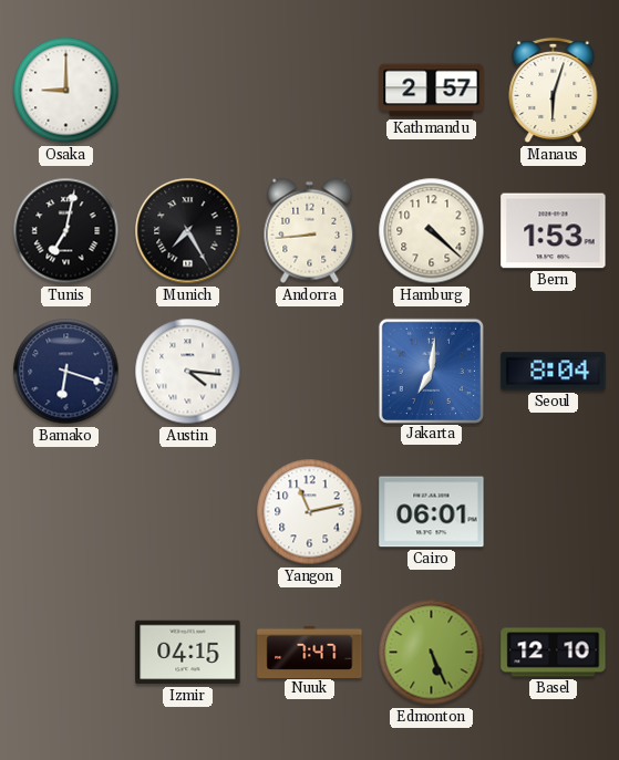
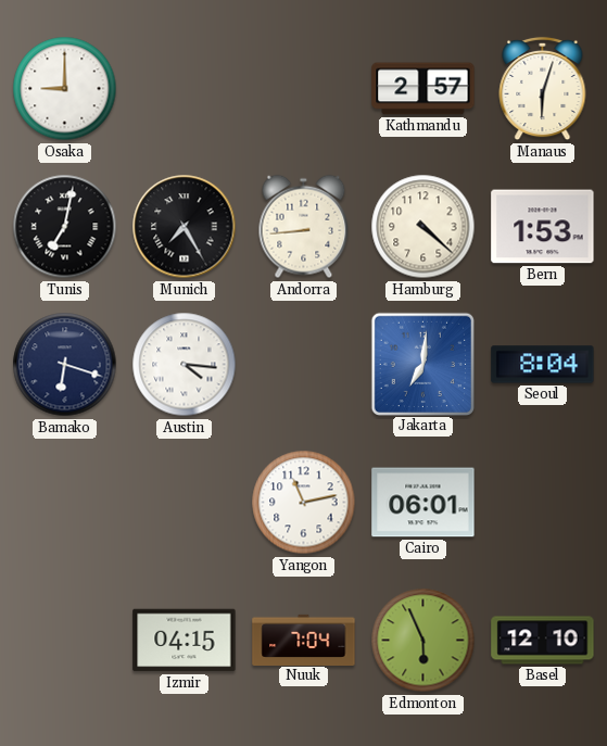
Nuuk: 7:47 -> 7:04 (304, 640)
Edmonton: 5:26 -> 5:56 (423, 641)
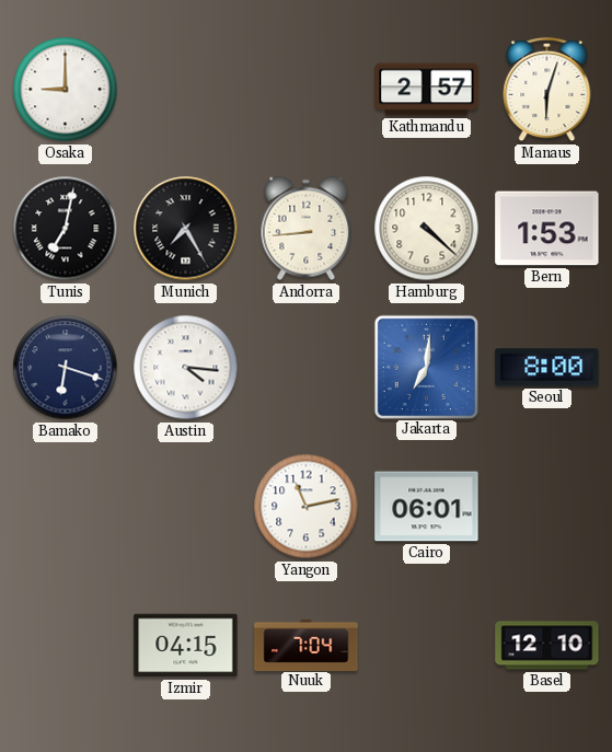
Seoul: 8:04 -> 8:00 (547, 368)
Edmonton: 5:56 -> none (423, 641)
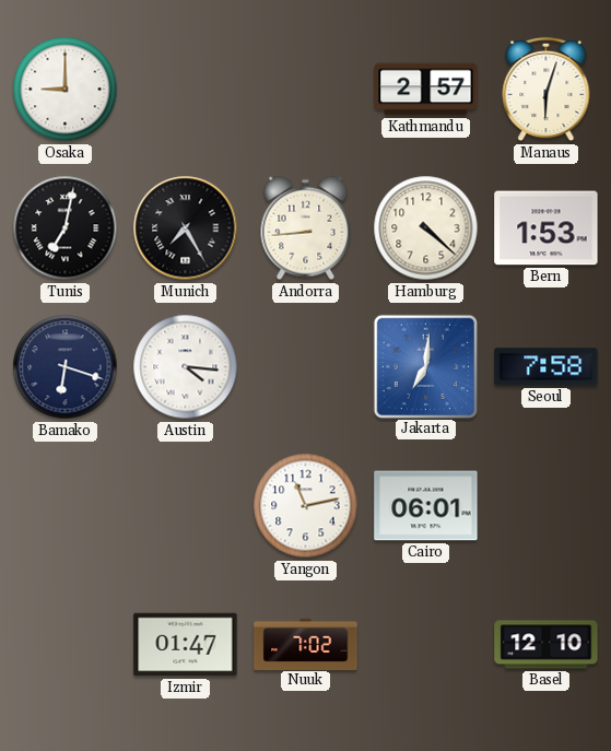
Seoul: 8:00 -> 7:58 (547, 367)
Izmir: 04:15 -> 01:47 (186, 645)
Nuuk: 7:04 -> 7:02 (306, 644)
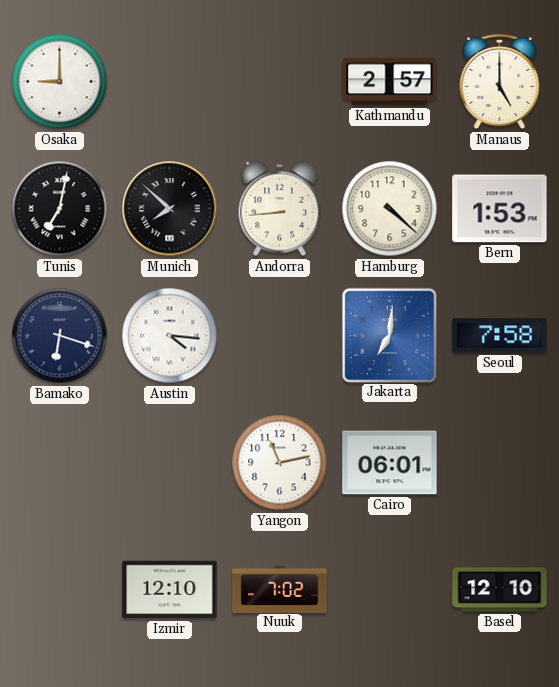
Manaus: 6:03 -> 5:00 (500, 82)
Munich: 7:25 -> 7:52 (170, 209)
Izmir: 01:47 -> 12:10 (170, 590)
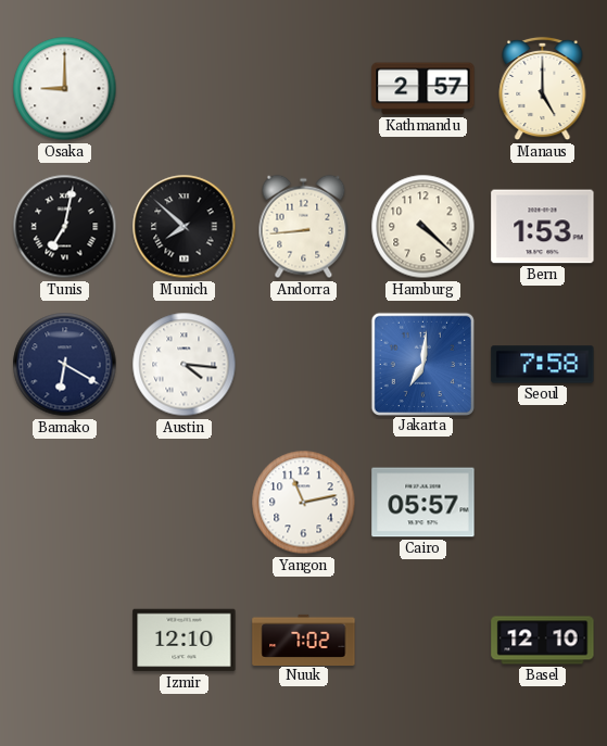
Bamako: 6:18 -> 6:20 (65, 365)
Cairo: 06:01 -> 05:57 (423, 503)
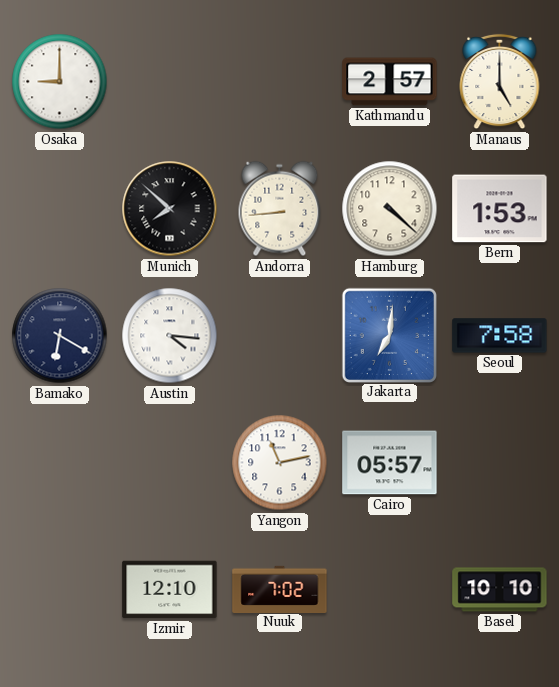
Tunis: 7:02 -> none (65, 227)
Basel: 12:10 -> 10:10 (500, 590)
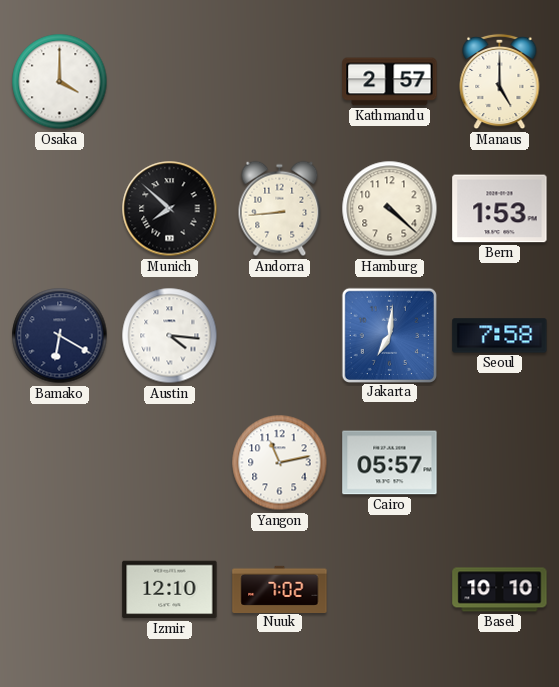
Osaka: 9:00 -> 4:00 (60, 82)
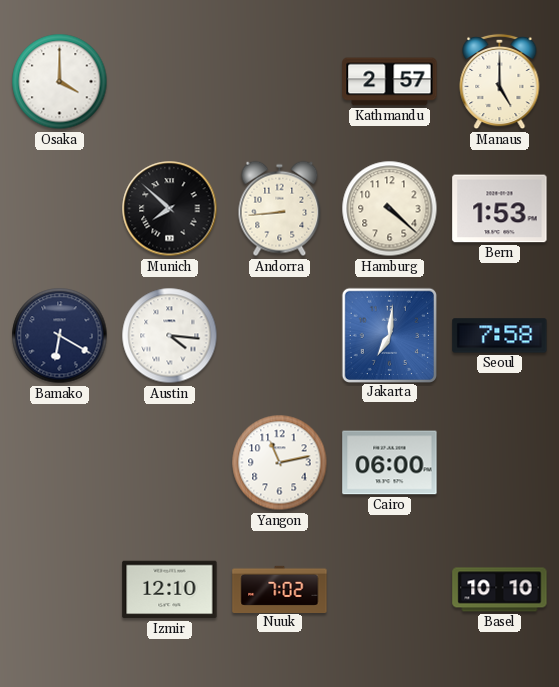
Cairo: 05:57 -> 06:00 (390, 463)
